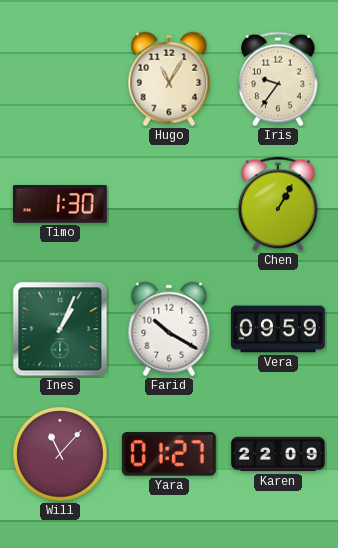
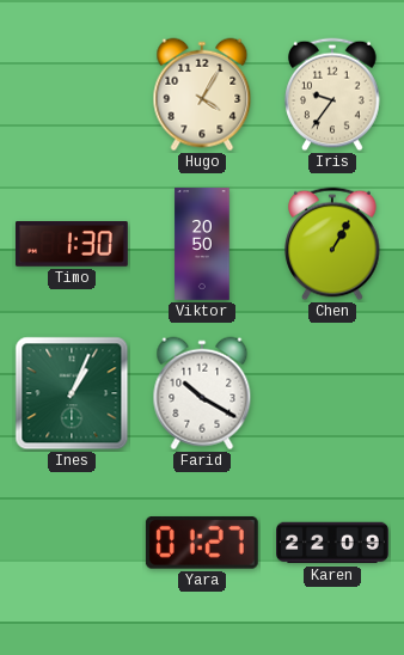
Hugo: 11:05 -> 4:05 (202, 94)
Viktor: none -> 20:50 (202, 245)
Vera: 09:59 -> none (278, 329)
Will: 11:07 -> none (60, 454)
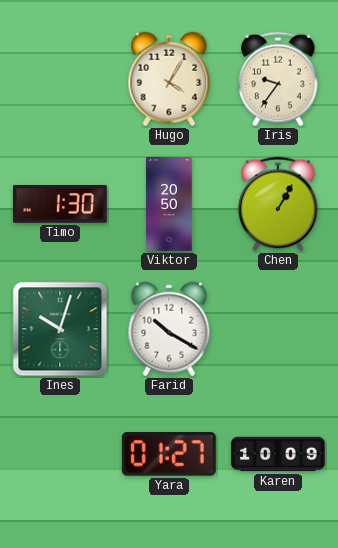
Ines: 1:04 -> 10:03 (60, 329)
Karen: 22:09 -> 10:09 (279, 454)
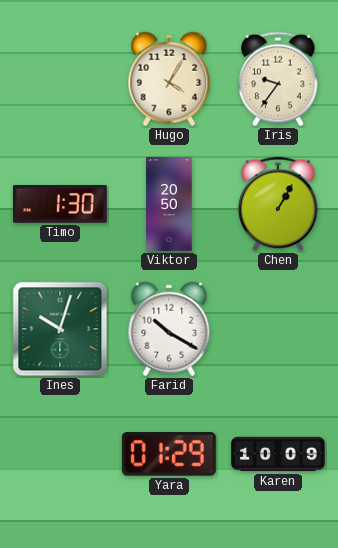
Yara: 01:27 -> 01:29 (169, 455)
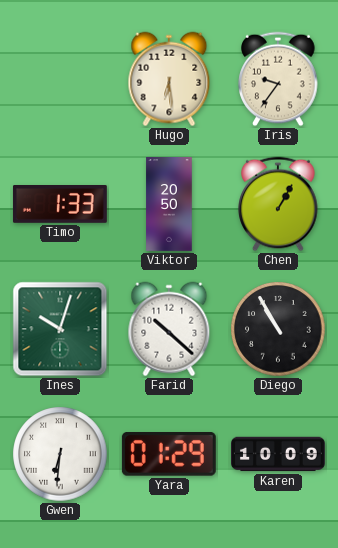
Hugo: 4:05 -> 6:29 (169, 79)
Timo: 1:30 -> 1:33 (60, 205)
Farid: 10:20 -> 10:22 (169, 329)
Diego: none -> 10:55 (278, 329)
Gwen: none -> 6:31 (60, 454)
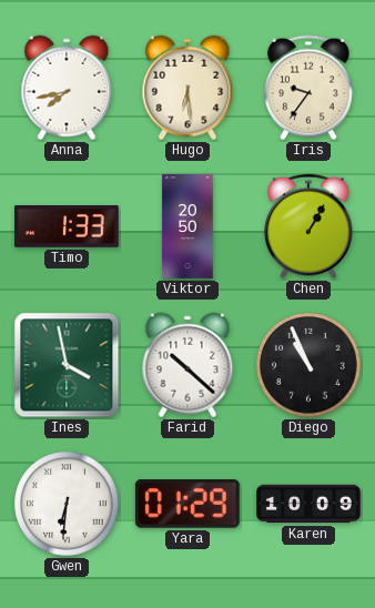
Anna: none -> 7:43 (67, 88)
Ines: 10:03 -> 3:58 (67, 365)
Diego: 10:55 -> 10:56 (308, 365)
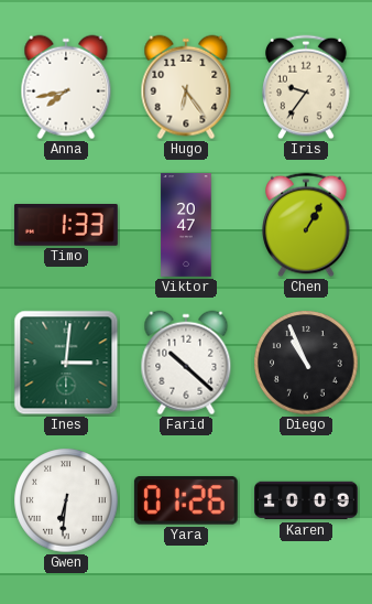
Hugo: 6:29 -> 6:24 (186, 87)
Viktor: 20:50 -> 20:47 (186, 226)
Ines: 3:58 -> 3:01 (66, 363)
Yara: 01:29 -> 01:26 (186, 501)
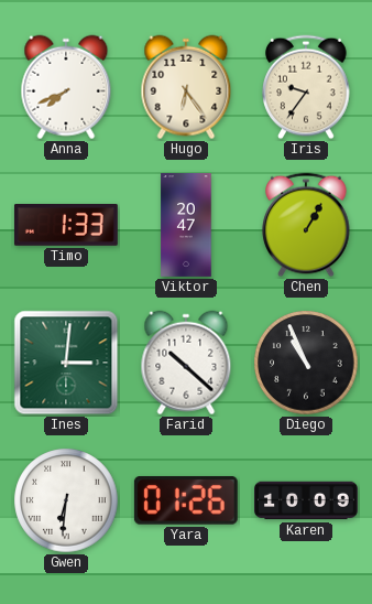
Anna: 7:43 -> 7:41 (66, 87)
